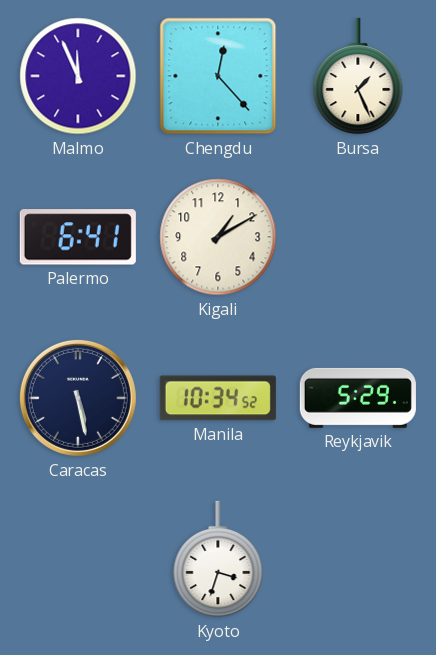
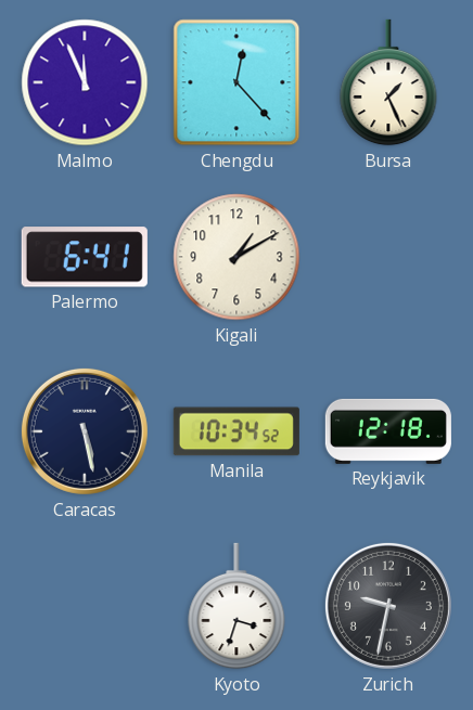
Reykjavik: 5:29 -> 12:18 (388, 431)
Zurich: none -> 9:32 (388, 606)
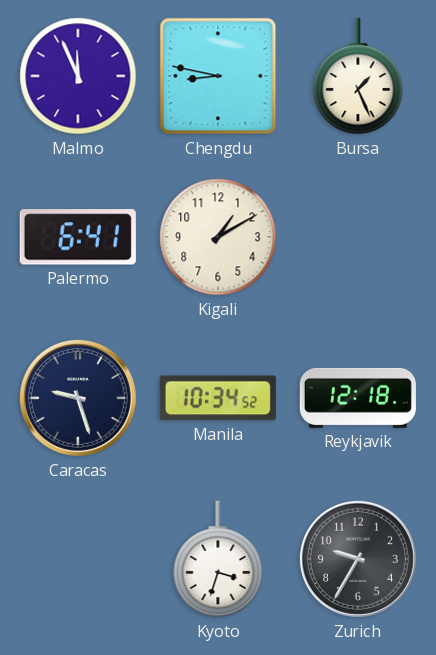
Chengdu: 12:23 -> 8:47 (218, 76)
Caracas: 5:28 -> 9:27 (78, 398)
Zurich: 9:32 -> 9:35 (358, 559)
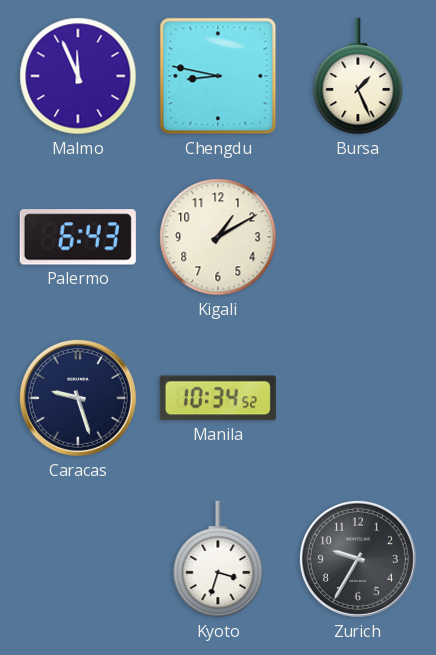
Palermo: 6:41 -> 6:43 (78, 237)
Reykjavik: 12:18 -> none (358, 398)
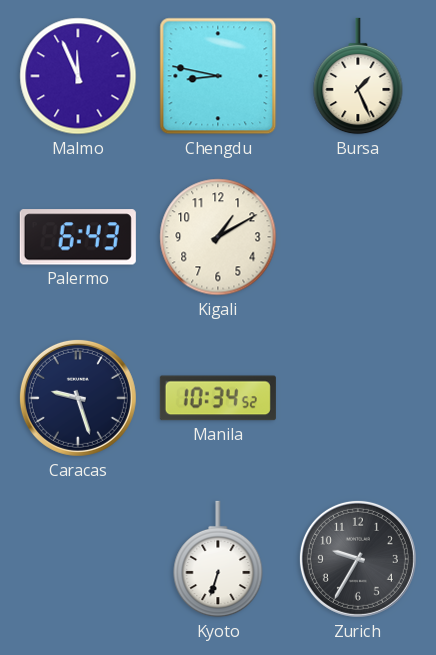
Kyoto: 3:33 -> 6:33 (218, 559)
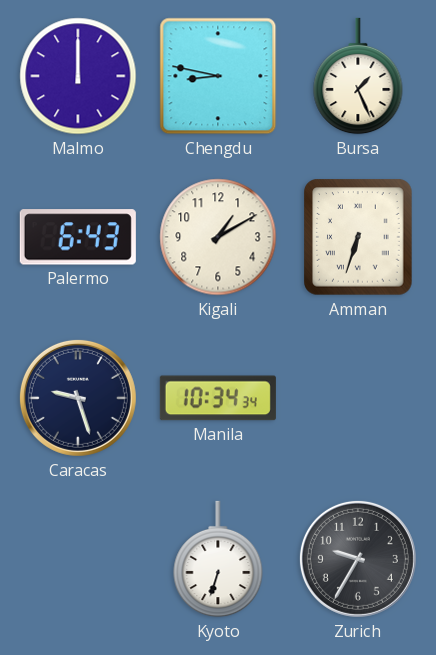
Malmo: 11:56 -> 12:00 (78, 76)
Amman: none -> 6:33 (358, 237)
Manila: 10:34:52 -> 10:34:34 (218, 398)
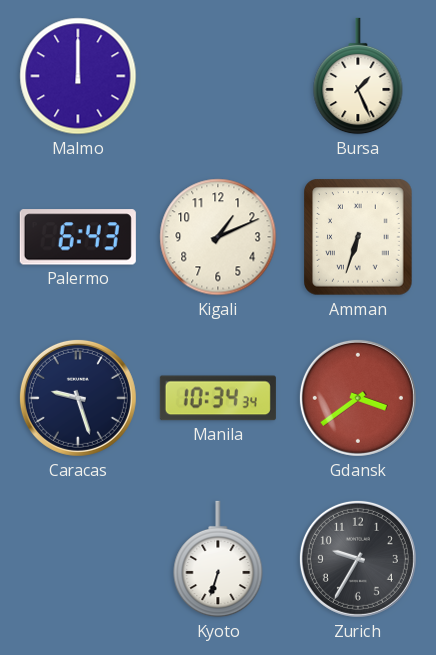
Chengdu: 8:47 -> none (218, 76)
Kigali: 1:10 -> 1:11 (218, 237)
Gdansk: none -> 3:39 (358, 398)
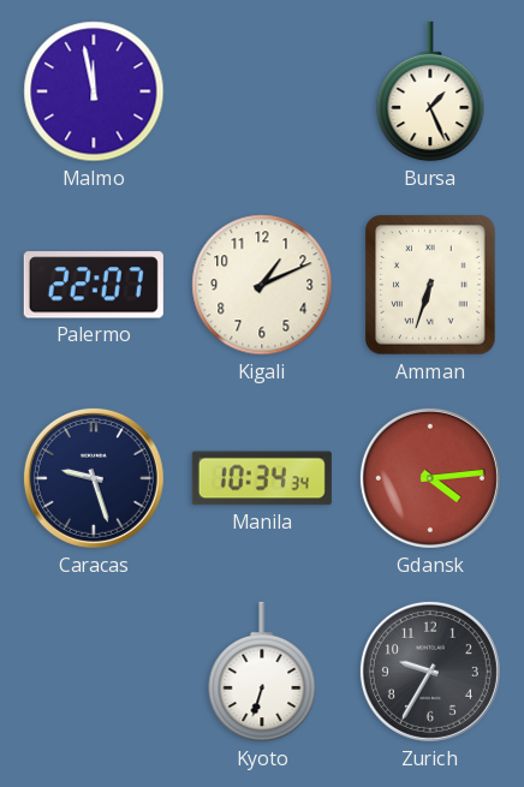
Malmo: 12:00 -> 11:58 (94, 91)
Palermo: 6:43 -> 22:07 (94, 285)
Gdansk: 3:39 -> 4:14 (430, 478)
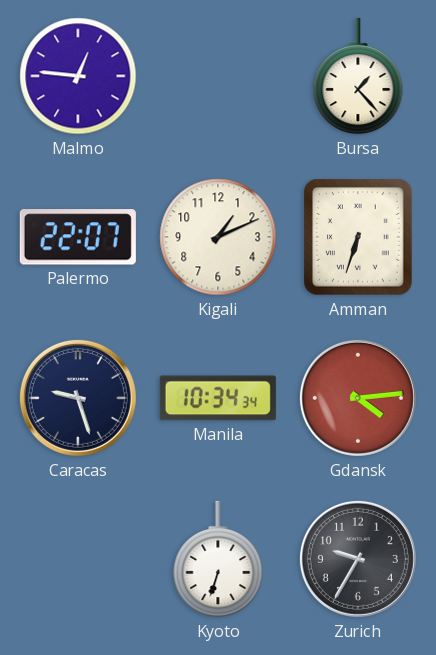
Malmo: 11:58 -> 12:46 (78, 76)
Bursa: 1:26 -> 1:23 (358, 76)
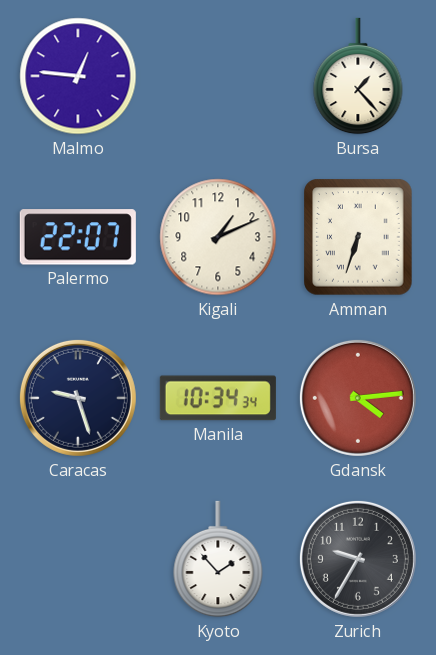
Kyoto: 6:33 -> 1:53 (218, 559)
